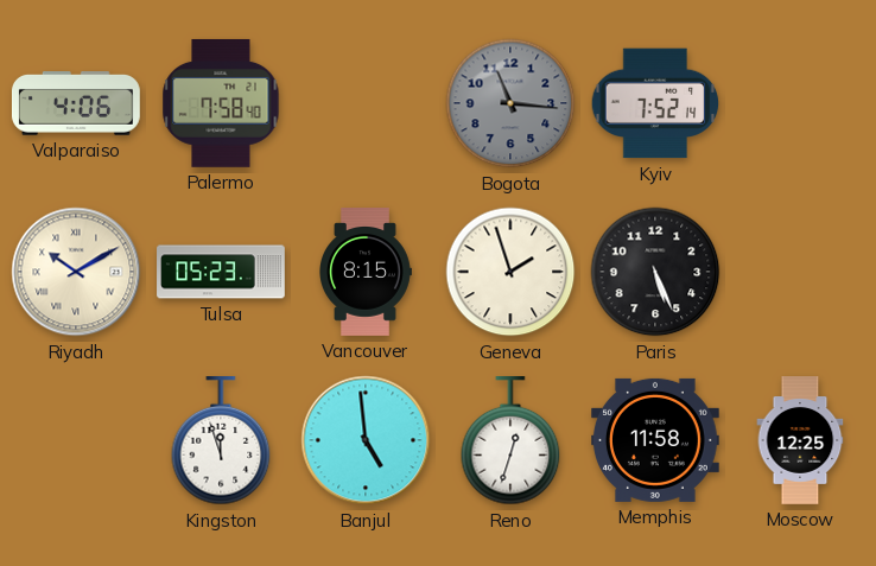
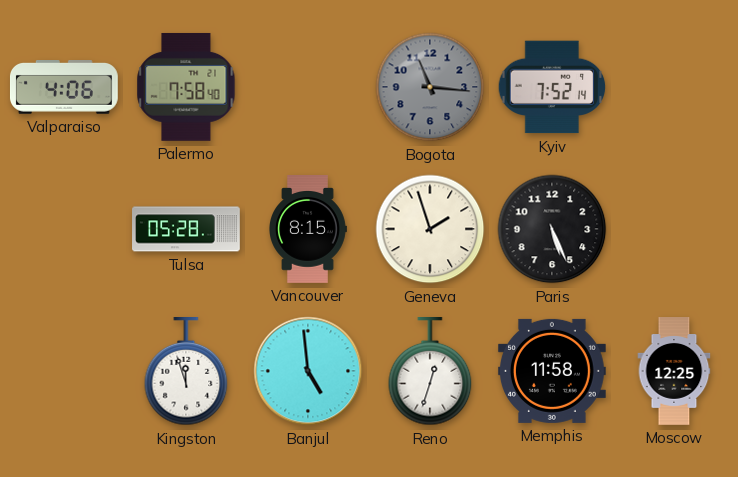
Riyadh: 10:10 -> none (76, 272)
Tulsa: 05:23 -> 05:28 (186, 229)
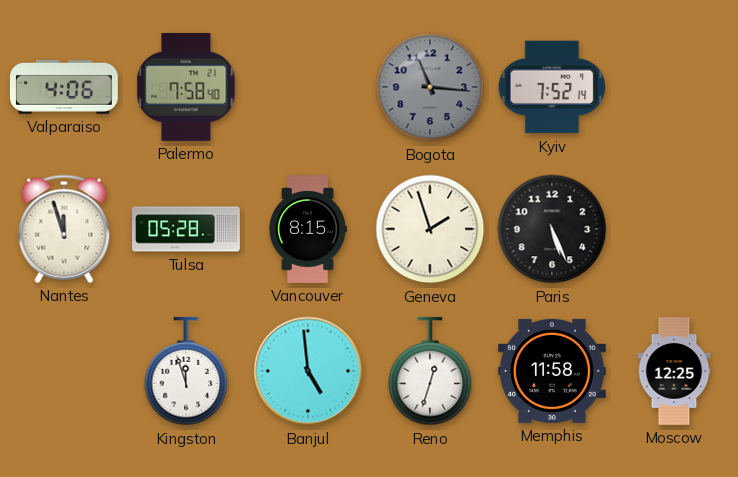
Nantes: none -> 11:57 (64, 229)
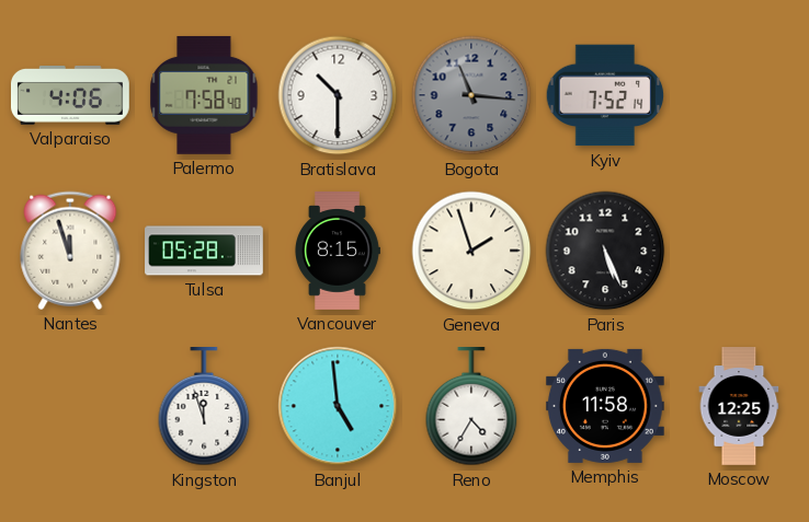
Bratislava: none -> 10:30 (338, 95)
Reno: 12:33 -> 4:35 (471, 407)
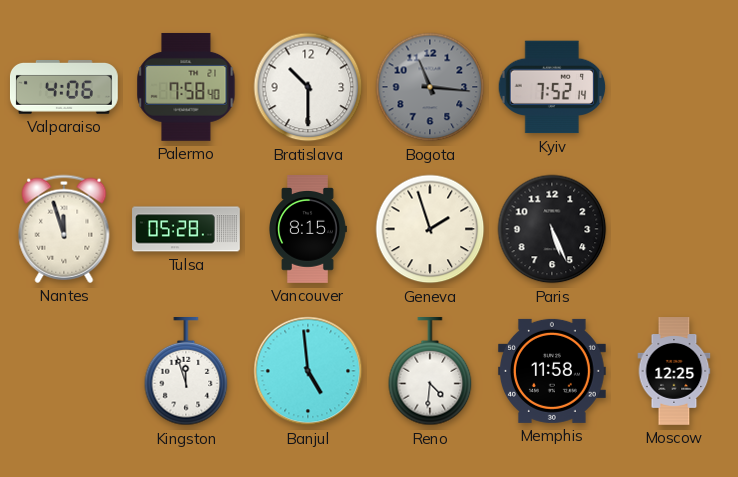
Reno: 4:35 -> 4:31 (430, 372)
